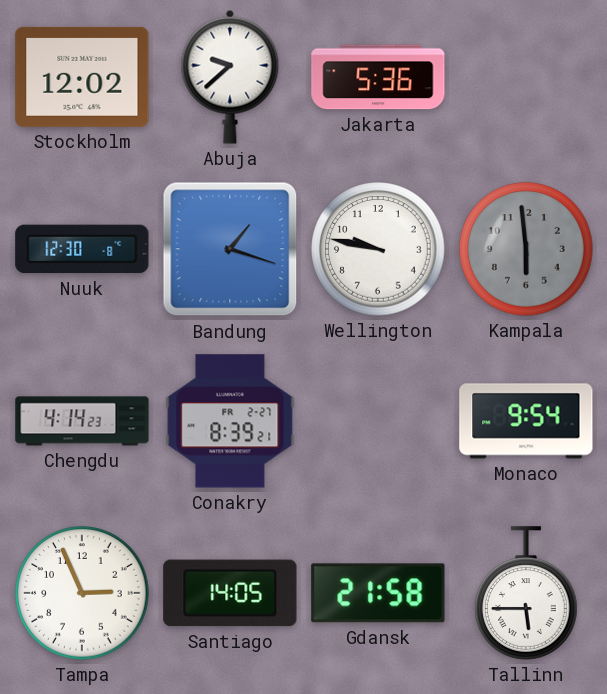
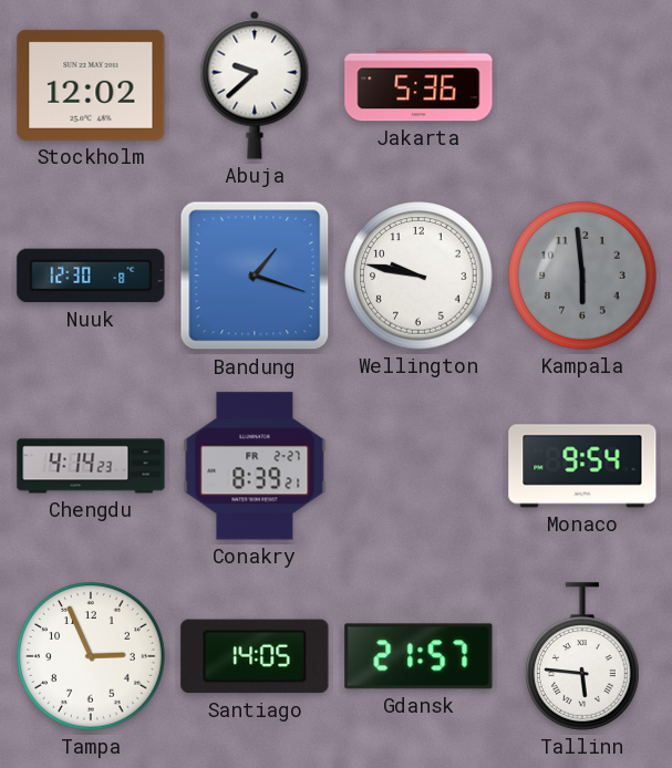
Gdansk: 21:58 -> 21:57 (418, 656)
Tallinn: 5:45 -> 5:46 (582, 656)
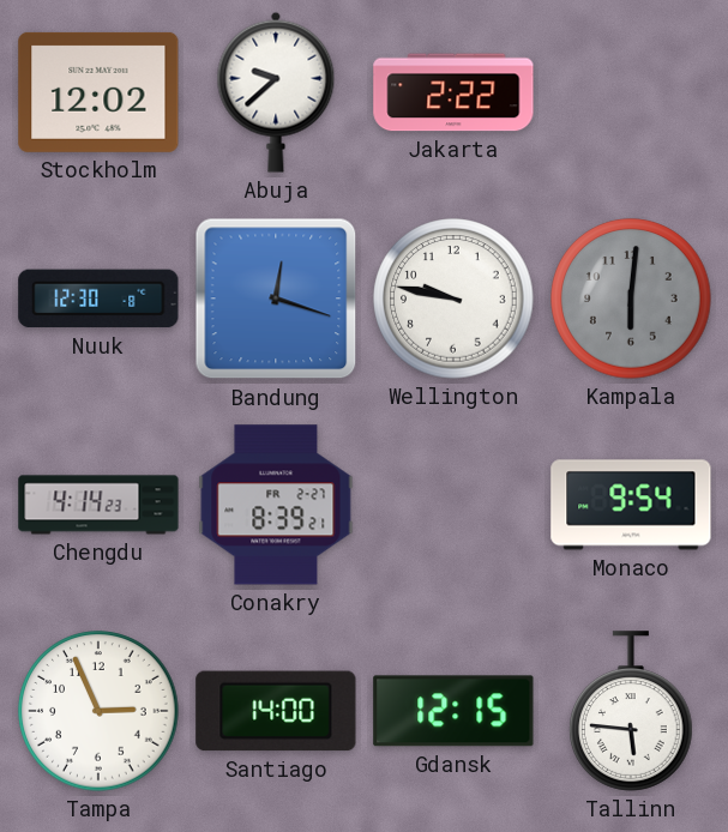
Jakarta: 5:36 -> 2:22 (453, 92)
Bandung: 1:18 -> 12:18 (276, 299)
Kampala: 5:59 -> 6:01 (631, 299)
Santiago: 14:05 -> 14:00 (276, 711)
Gdansk: 21:57 -> 12:15 (453, 711)
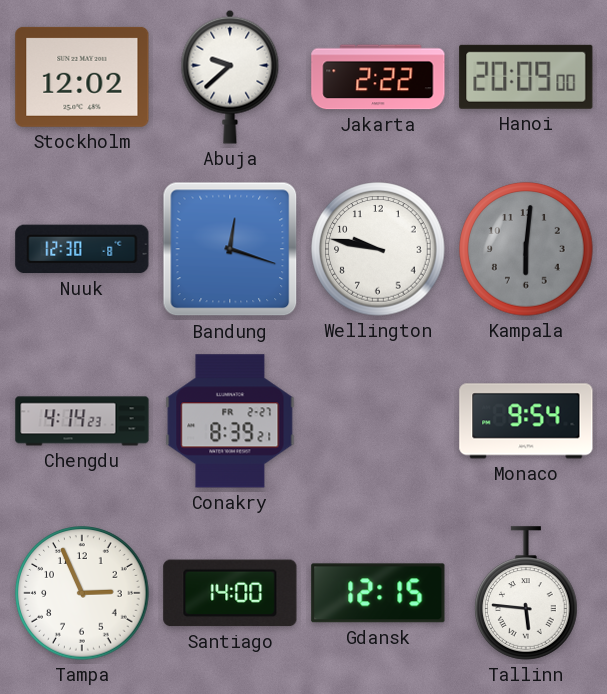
Hanoi: none -> 20:09 (526, 77)
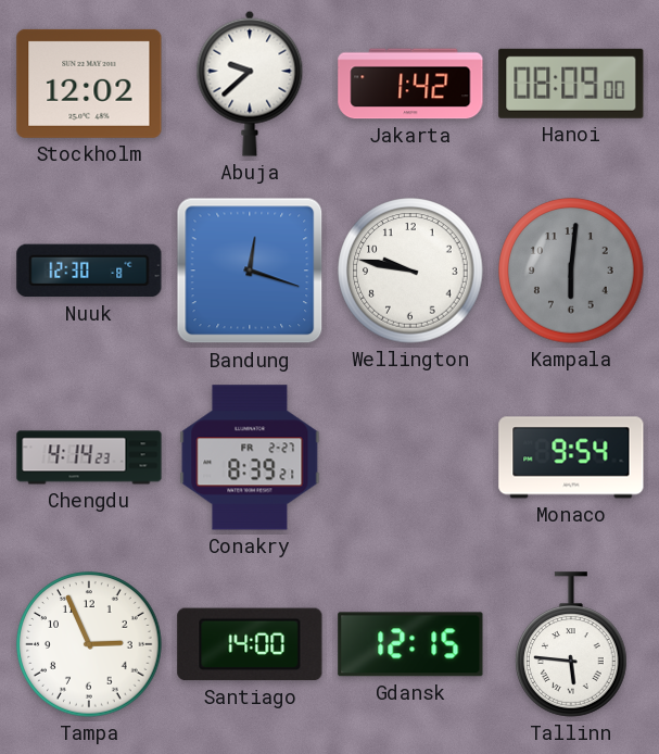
Jakarta: 2:22 -> 1:42 (410, 84)
Hanoi: 20:09 -> 08:09 (571, 84)
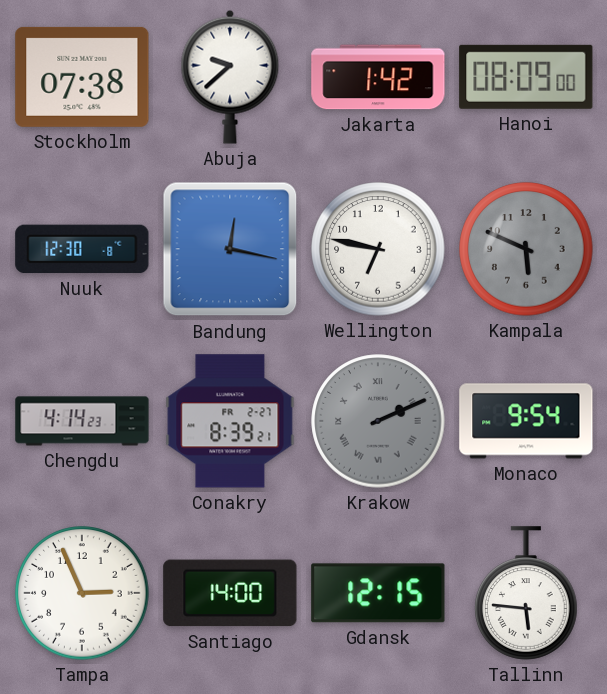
Stockholm: 12:02 -> 07:38 (82, 77)
Bandung: 12:18 -> 12:17 (230, 249)
Wellington: 9:47 -> 6:47 (378, 249)
Kampala: 6:01 -> 5:49 (526, 249)
Krakow: none -> 2:11 (378, 421)
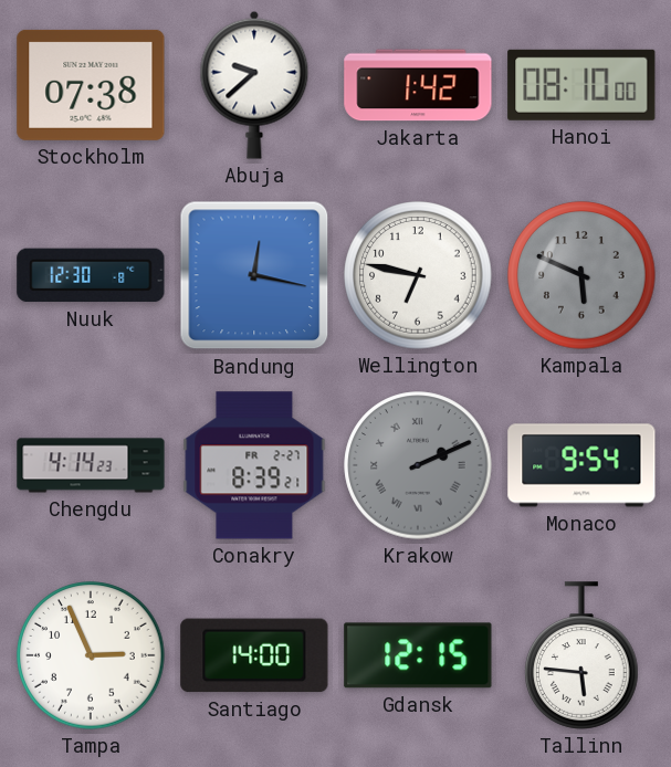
Hanoi: 08:09 -> 08:10 (581, 85)
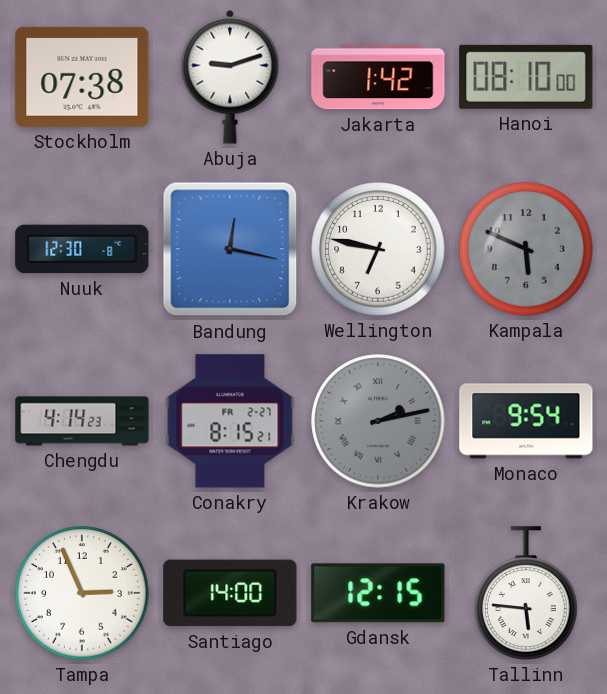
Abuja: 9:38 -> 9:12 (230, 77)
Conakry: 8:39 -> 8:15 (230, 421)
Krakow: 2:11 -> 2:13 (378, 421)
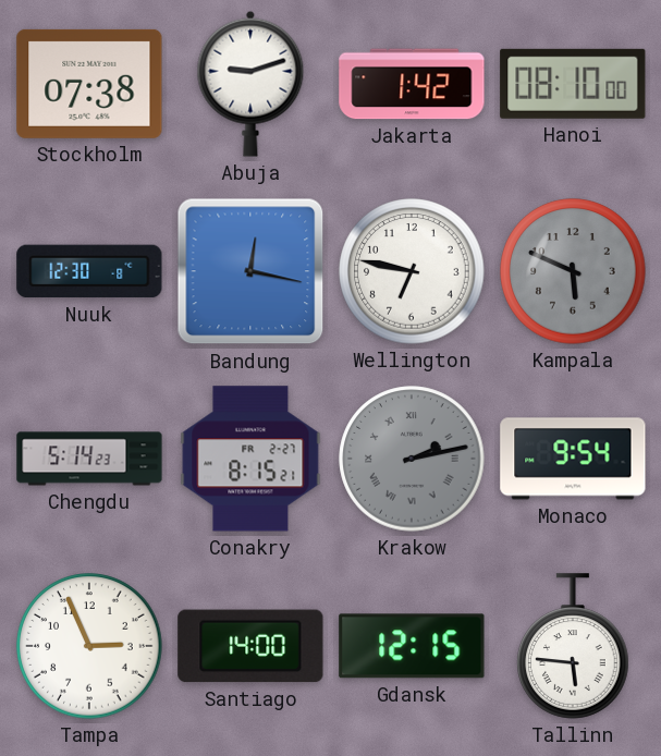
Chengdu: 4:14 -> 5:14 (89, 459)
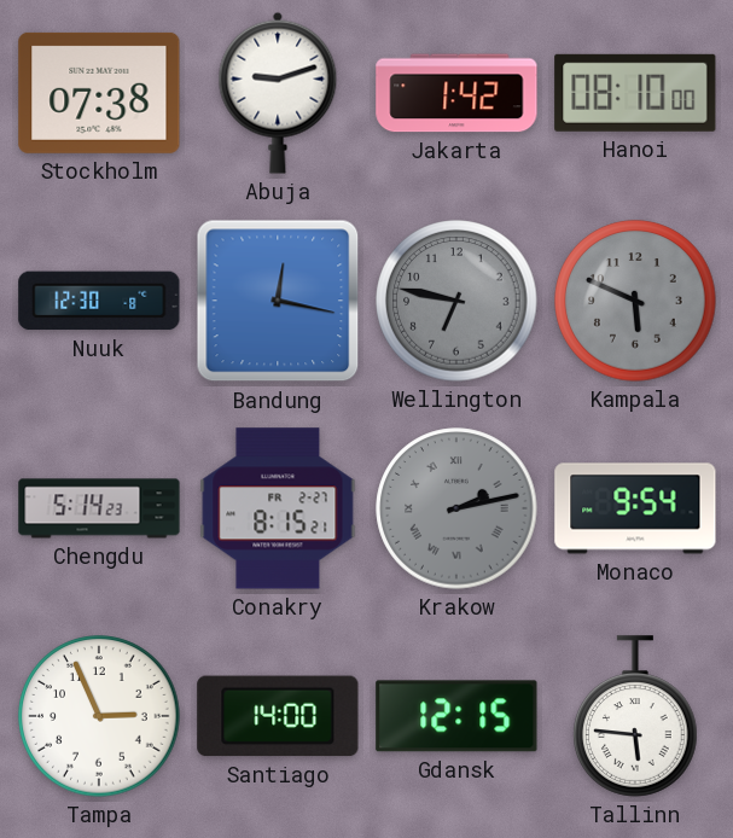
Wellington dial: white -> grey (456, 301)
